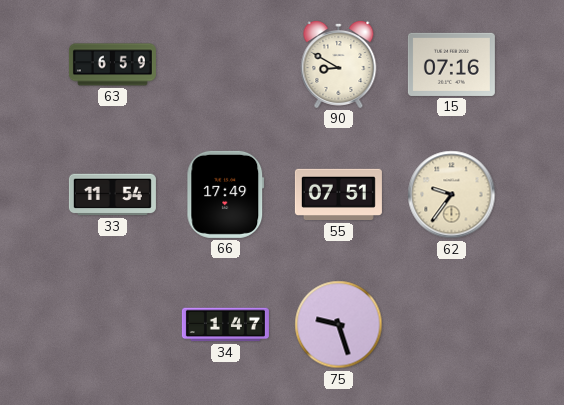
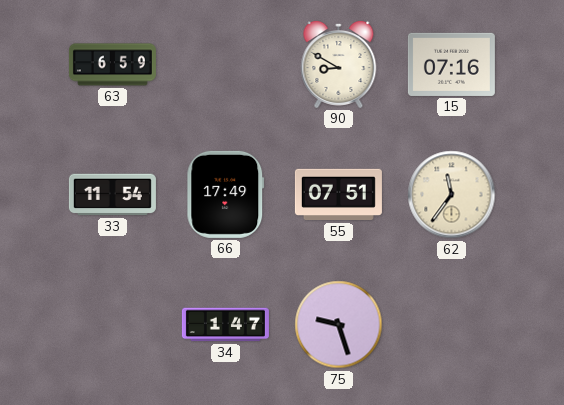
62: 9:36 -> 11:36 (452, 195)
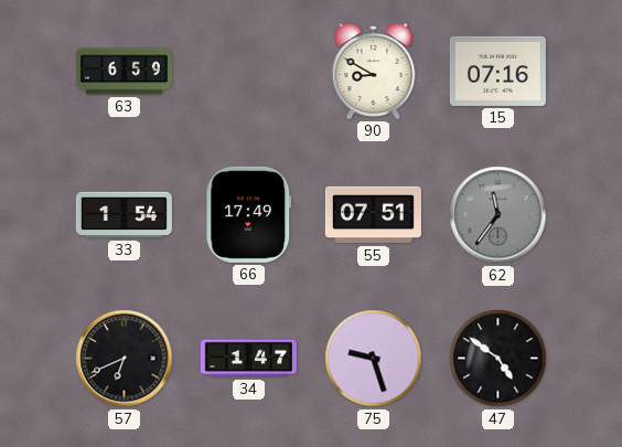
33: 11:54 -> 1:54 (124, 215)
62 dial: cream -> grey (498, 215)
57: none -> 6:41 (125, 359)
47: none -> 4:51 (498, 359)
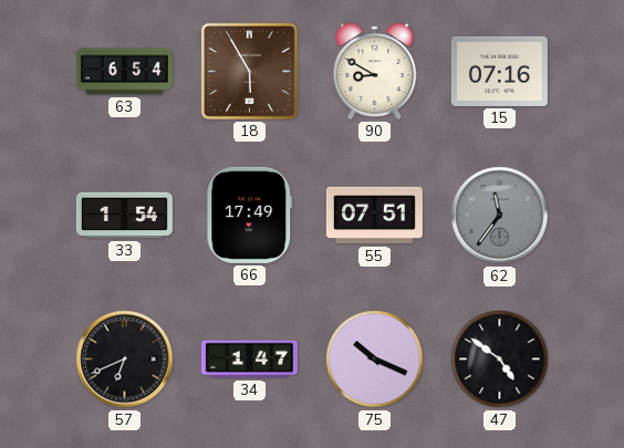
63: 6:59 -> 6:54 (124, 72)
18: none -> 5:55 (249, 71)
75: 9:27 -> 10:19 (375, 360)
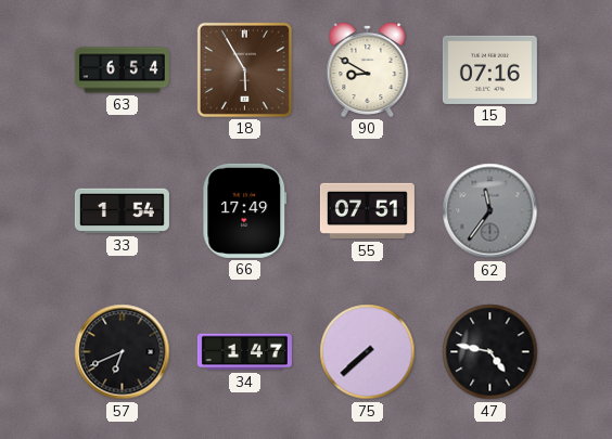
75: 10:19 -> 7:38 (368, 352)
47: 4:51 -> 4:47 (490, 352)
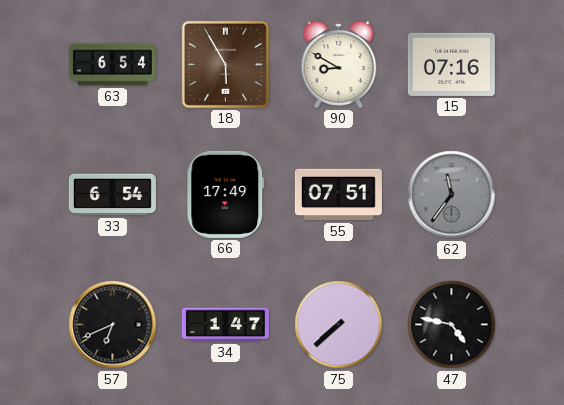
33: 1:54 -> 6:54 (112, 195)
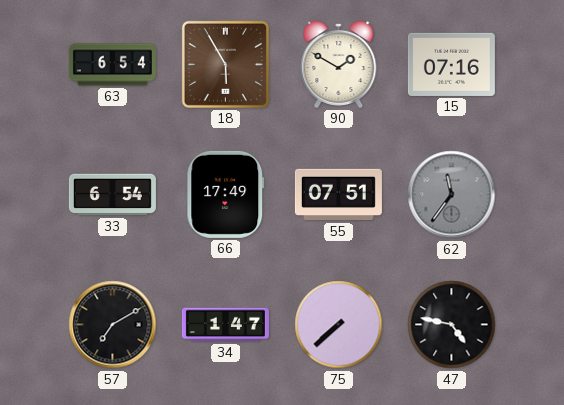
90: 8:50 -> 1:50 (339, 64)
57: 6:41 -> 7:10 (113, 325)
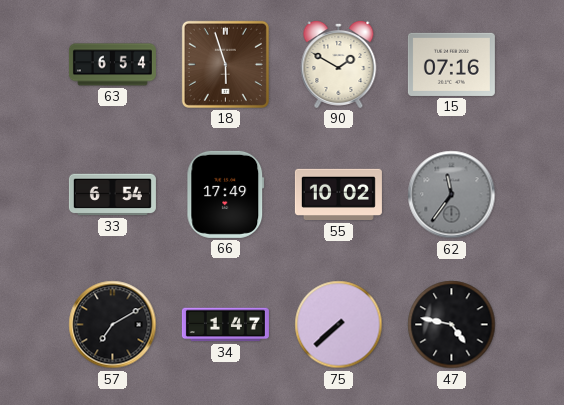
18: 5:55 -> 5:57 (225, 64)
55: 07:51 -> 10:02 (338, 195)
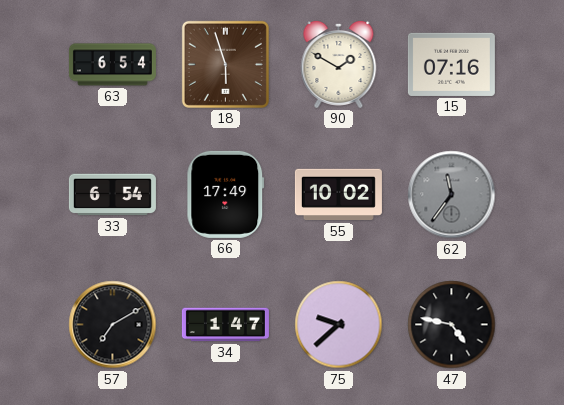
75: 7:38 -> 9:38 (339, 325)
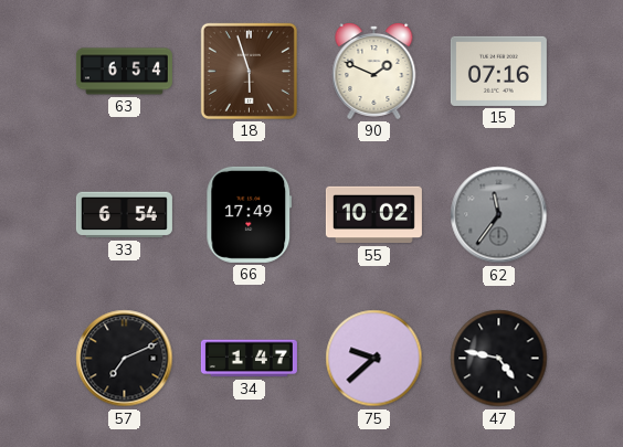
90: 1:50 -> 1:49 (374, 71)
57: 7:10 -> 7:11 (125, 359)
